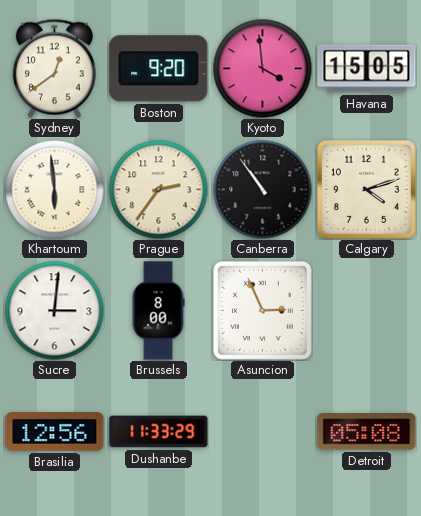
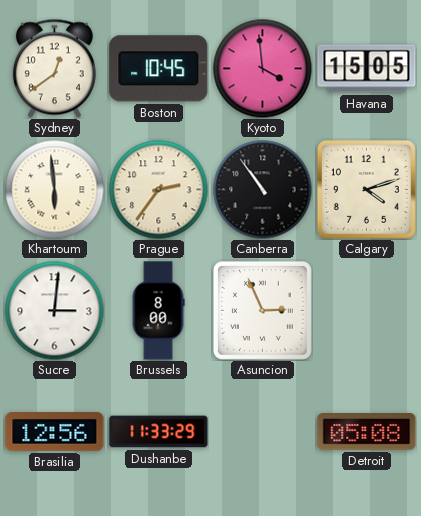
Boston: 9:20 -> 10:45 (159, 69)
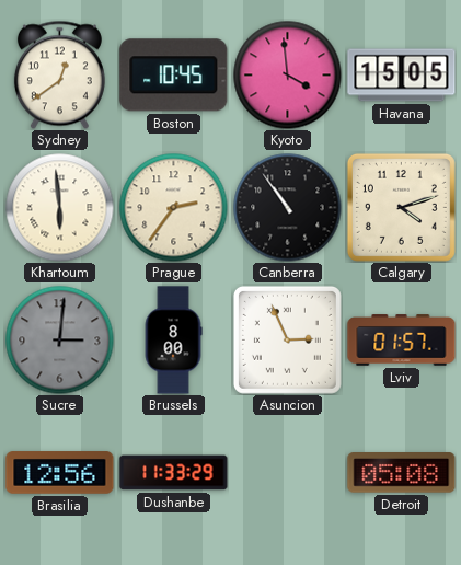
Sucre dial: white -> grey (60, 341)
Lviv: none -> 01:57 (402, 341)
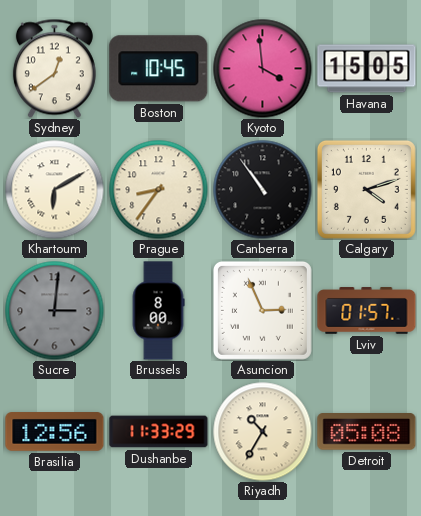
Khartoum: 5:59 -> 6:10 (55, 190)
Prague: 2:36 -> 8:36 (159, 190)
Riyadh: none -> 10:35 (263, 432)
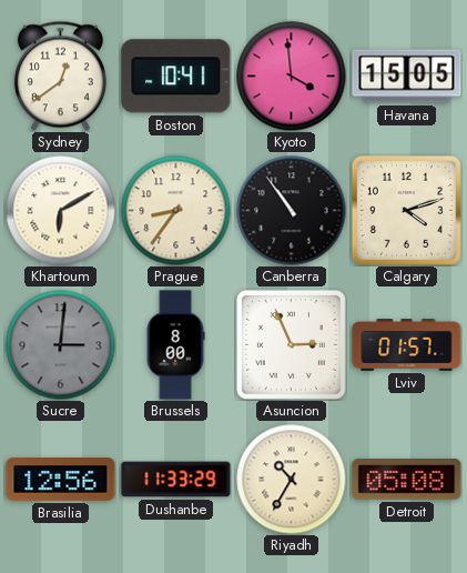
Boston: 10:45 -> 10:41 (176, 77)
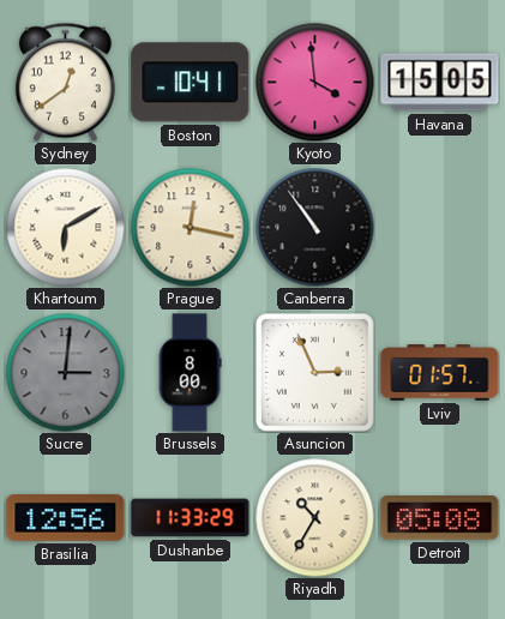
Prague: 8:36 -> 12:17 (191, 228)
Calgary: 4:12 -> none (406, 210)
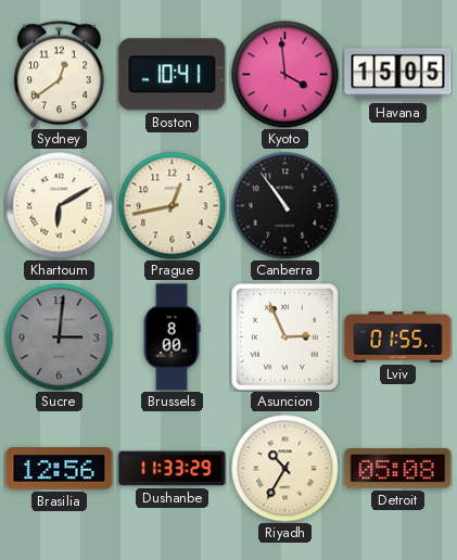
Prague: 12:17 -> 12:43 (173, 206)
Lviv: 01:57 -> 01:55 (398, 338)
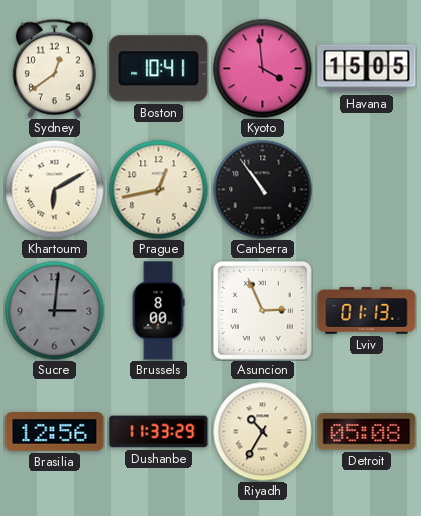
Lviv: 01:55 -> 01:13 (367, 311)
